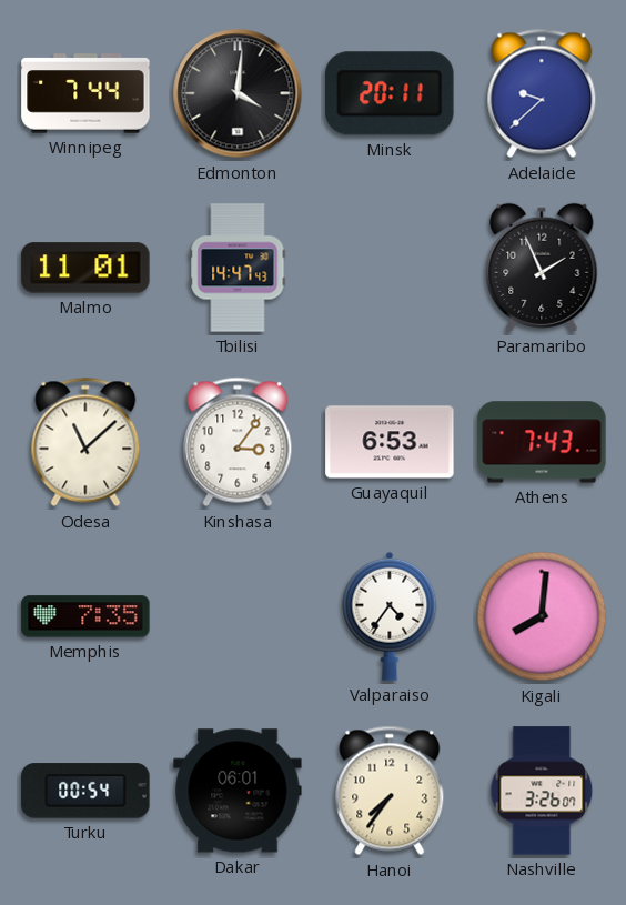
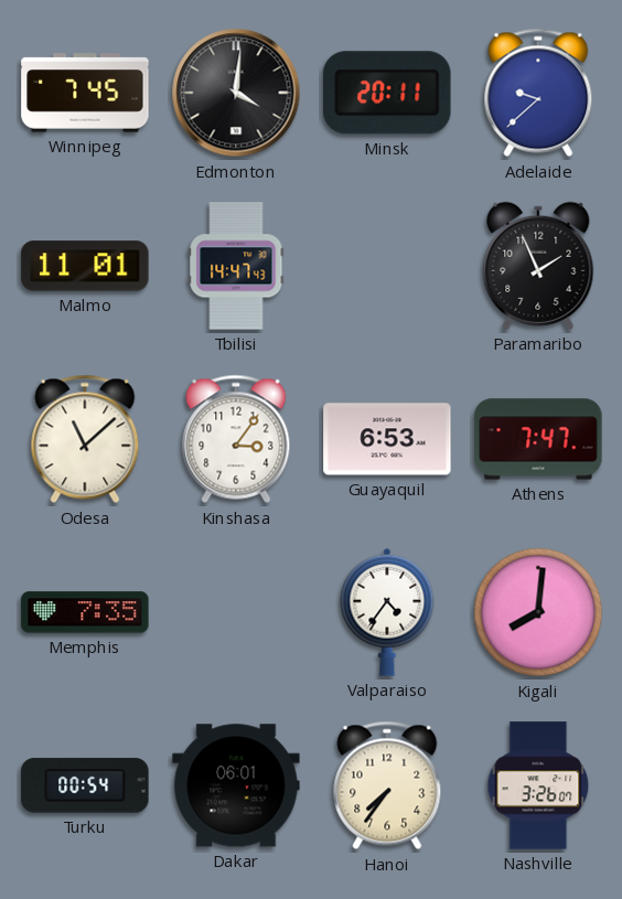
Winnipeg: 7:44 -> 7:45 (85, 93)
Athens: 7:43 -> 7:47 (538, 439)
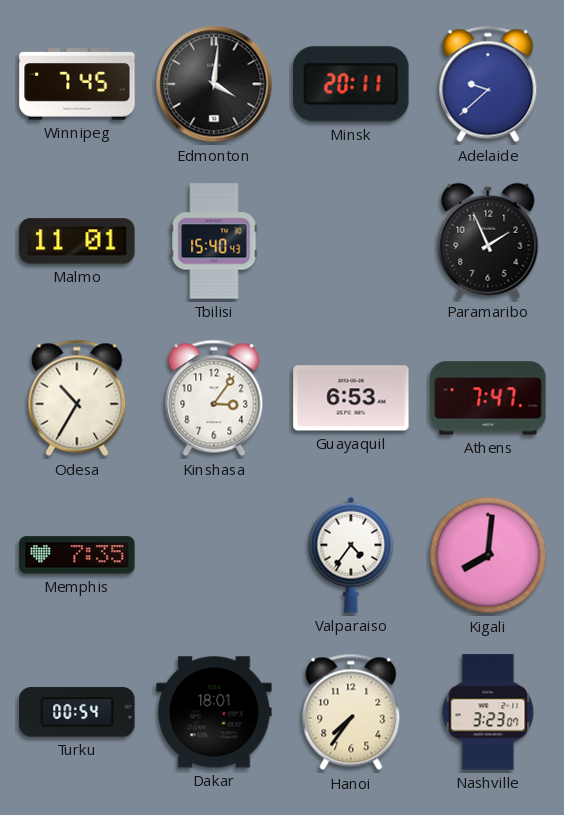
Tbilisi: 14:47 -> 15:40 (214, 241)
Odesa: 11:08 -> 10:35 (77, 398)
Dakar: 06:01 -> 18:01 (214, 712)
Nashville: 3:26 -> 3:23 (488, 712)
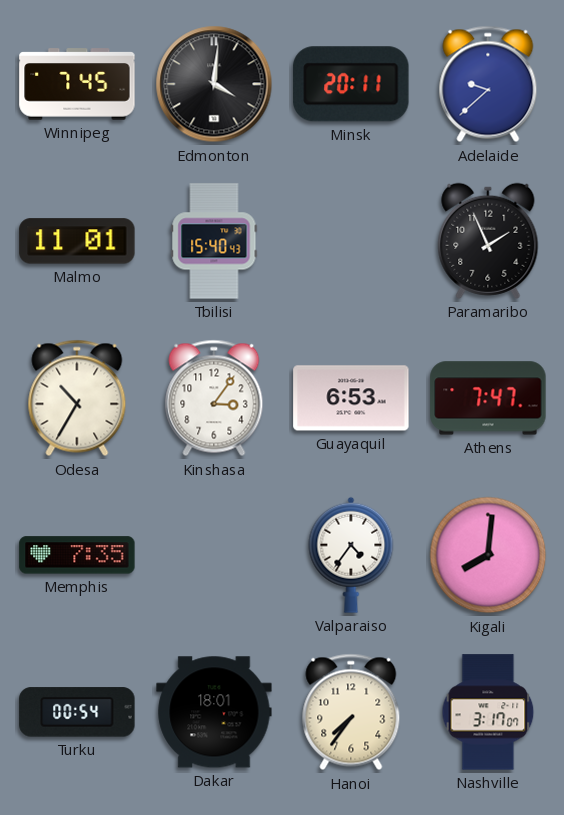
Nashville: 3:23 -> 3:17 (488, 712)
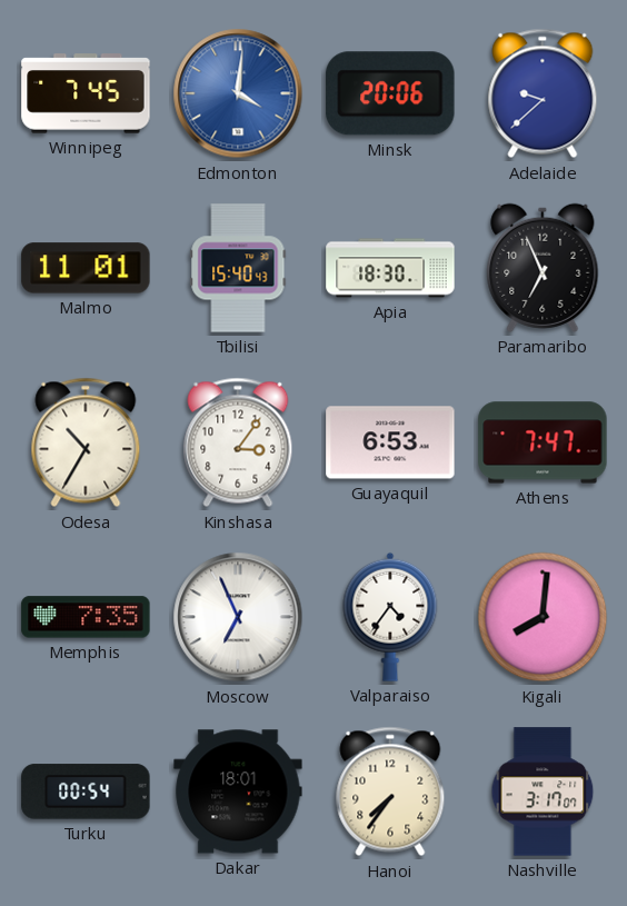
Edmonton dial: black -> blue (238, 93)
Minsk: 20:11 -> 20:06 (390, 93)
Apia: none -> 18:30 (390, 268)
Paramaribo: 1:56 -> 6:56 (543, 268)
Moscow: none -> 6:56 (238, 617)
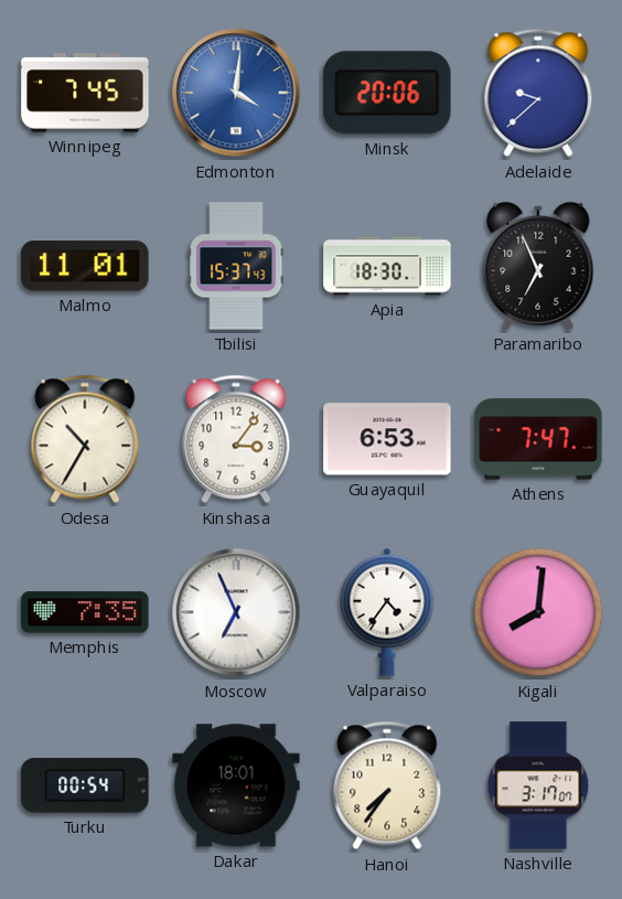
Tbilisi: 15:40 -> 15:37 (236, 266)
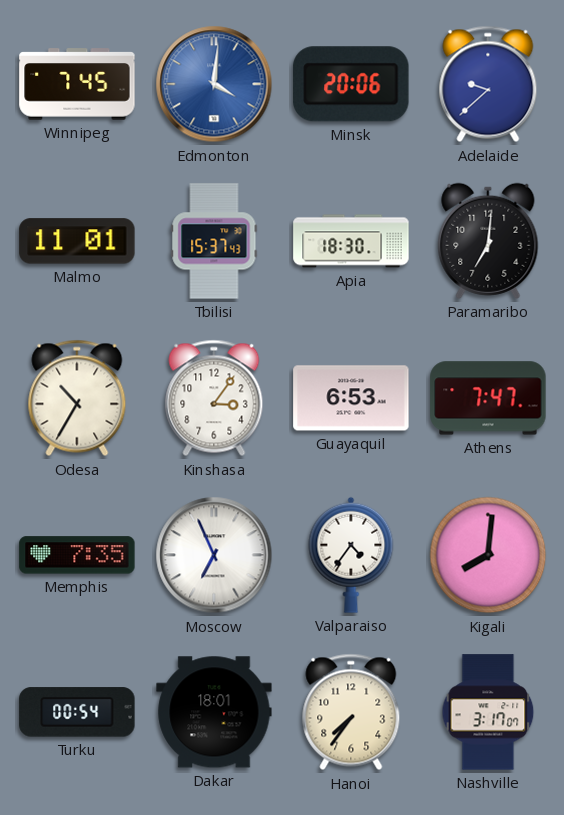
Paramaribo: 6:56 -> 7:01 (488, 241)
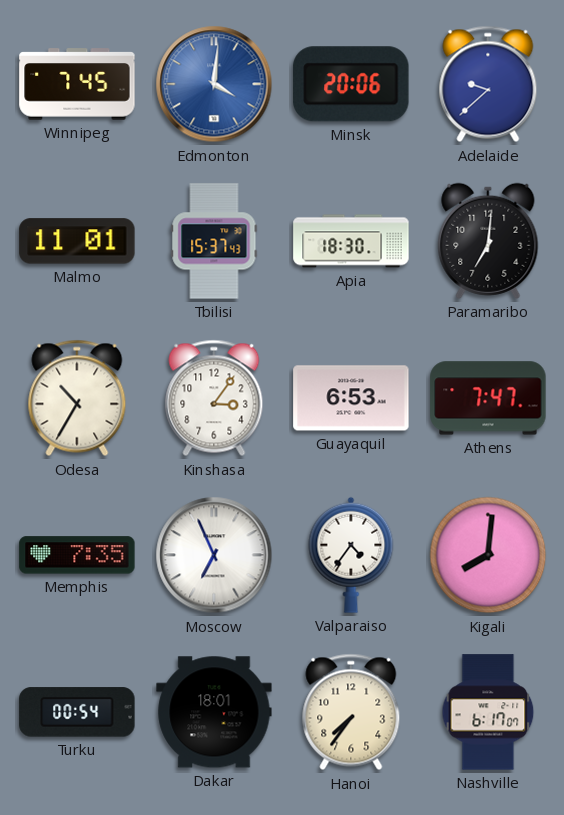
Nashville: 3:17 -> 6:17 (488, 712)
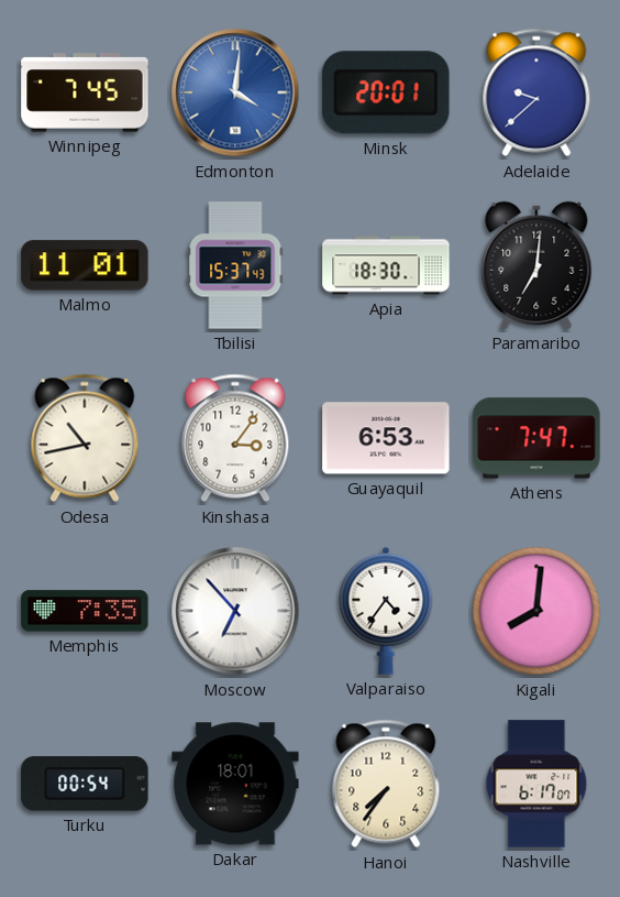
Minsk: 20:06 -> 20:01 (386, 92)
Odesa: 10:35 -> 10:43 (85, 438)
Moscow: 6:56 -> 6:53 (235, 611)
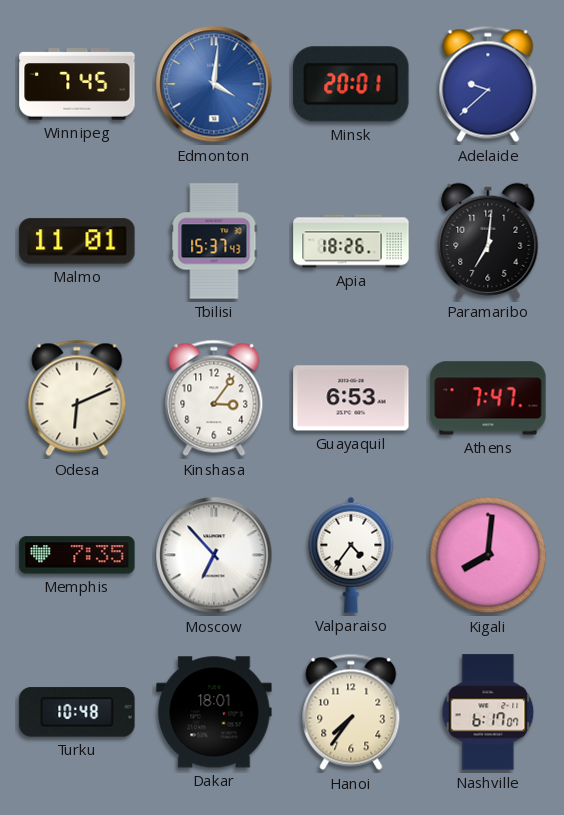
Apia: 18:30 -> 18:26 (351, 241)
Odesa: 10:43 -> 6:11 (77, 398)
Turku: 00:54 -> 10:48 (77, 712)
